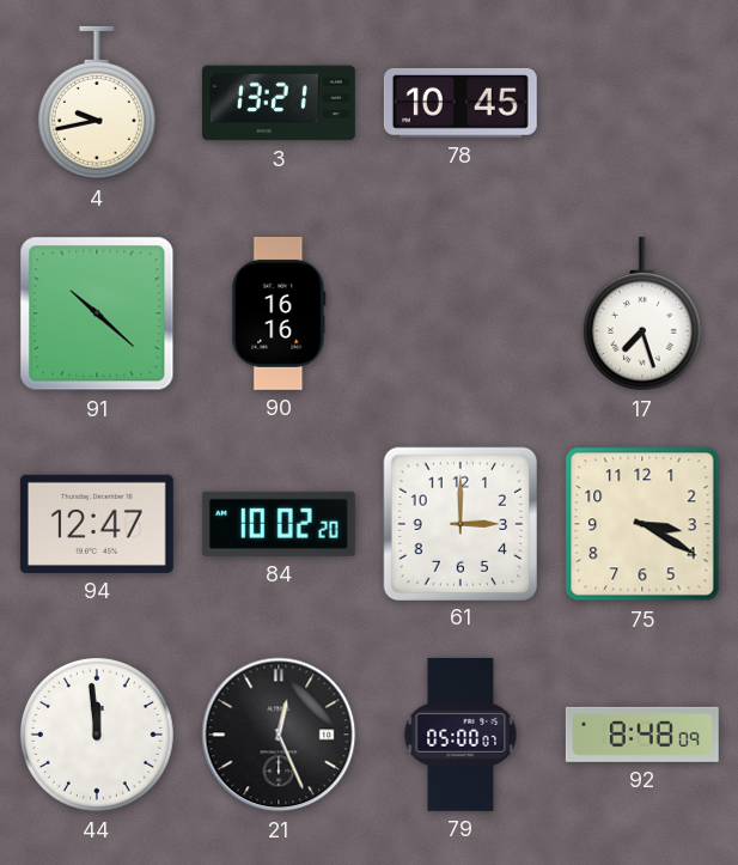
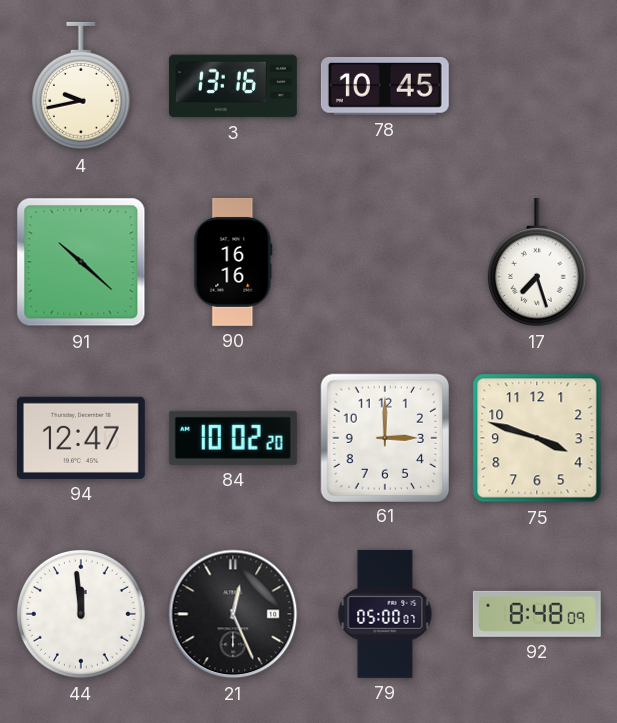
3: 13:21 -> 13:16 (233, 86)
75: 3:20 -> 3:48 (537, 438)
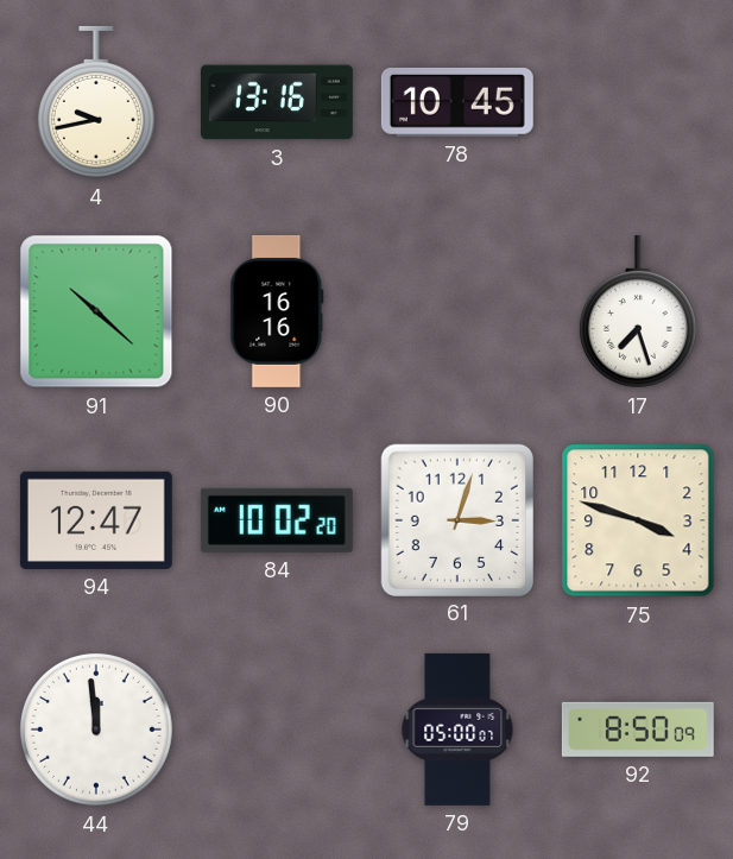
61: 3:00 -> 3:03 (456, 519)
21: 12:26 -> none (233, 614)
92: 8:48 -> 8:50 (638, 729)
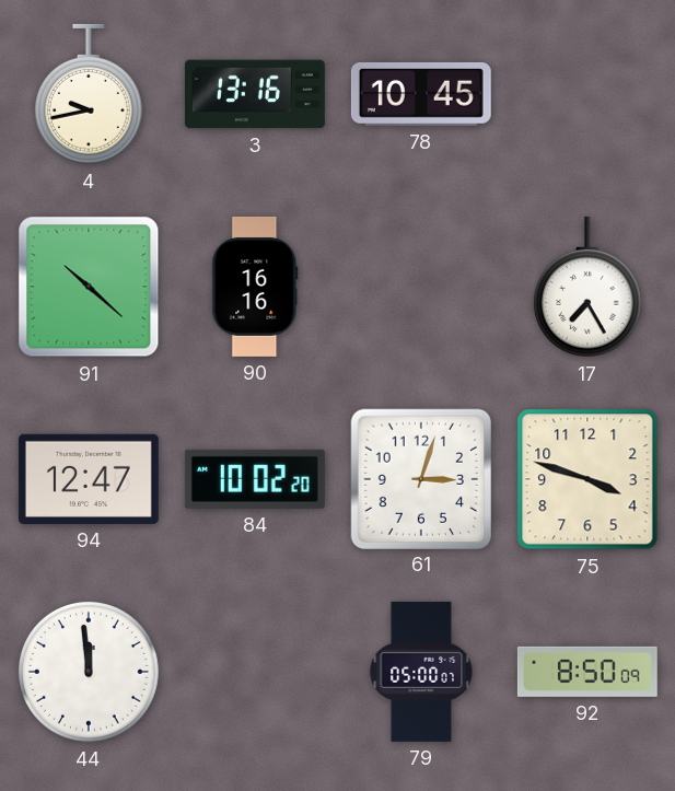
17: 7:27 -> 7:25 (587, 287)
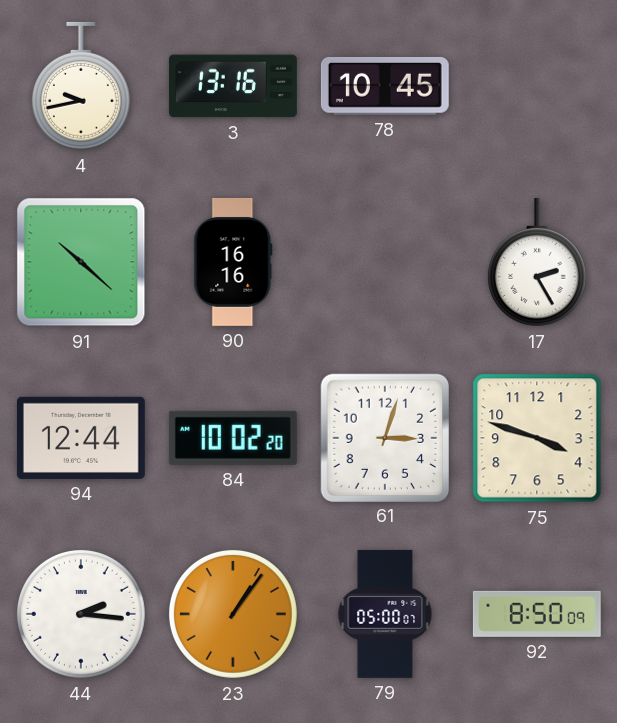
17: 7:25 -> 2:25 (537, 262)
94: 12:47 -> 12:44 (81, 438)
44: 11:59 -> 2:16 (81, 614)
23: none -> 1:06 (233, 614)
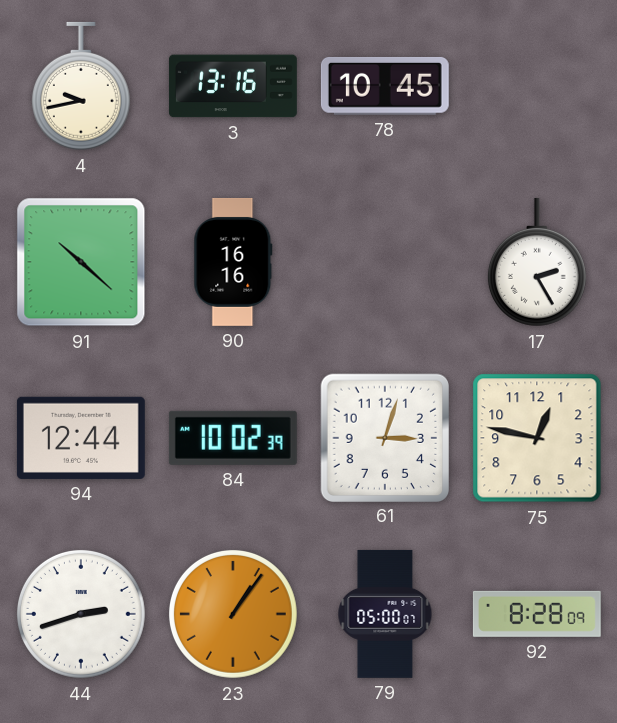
84: 10:02:20 -> 10:02:39 (233, 438)
75: 3:48 -> 12:47 (537, 438)
44: 2:16 -> 2:42 (81, 614)
92: 8:50 -> 8:28 (537, 614)
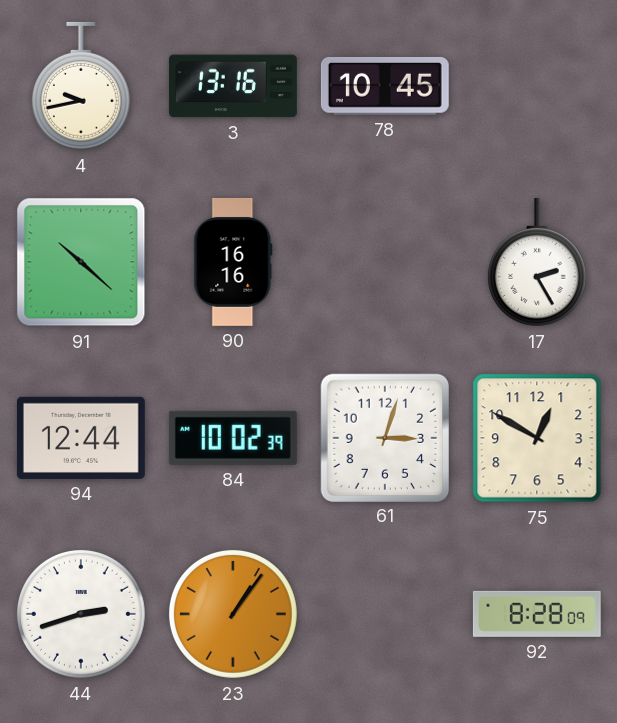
75: 12:47 -> 12:50 (537, 438)
79: 05:00 -> none (385, 614)
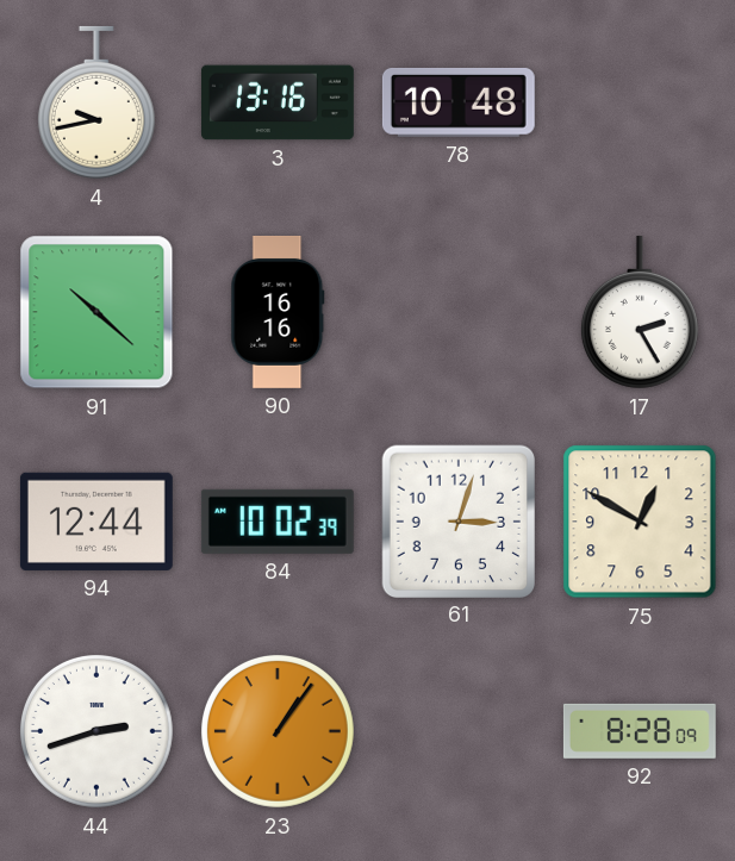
78: 10:45 -> 10:48 (459, 102)
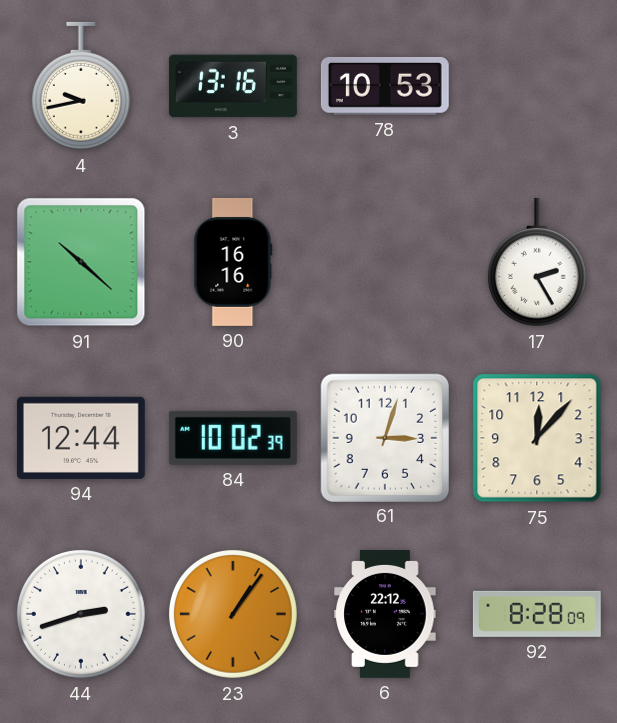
78: 10:48 -> 10:53 (385, 86)
75: 12:50 -> 12:07 (537, 438)
6: none -> 22:12 (385, 614)
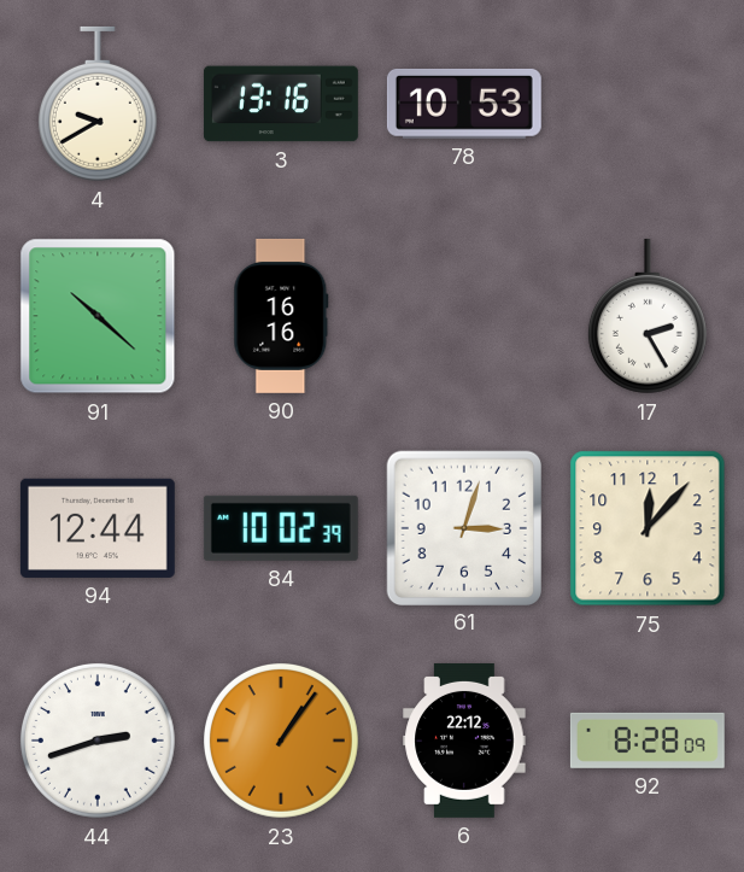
4: 9:43 -> 9:40 (98, 104)
